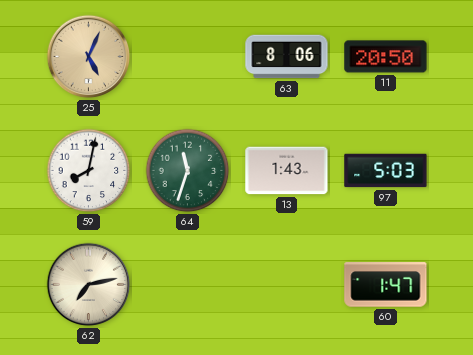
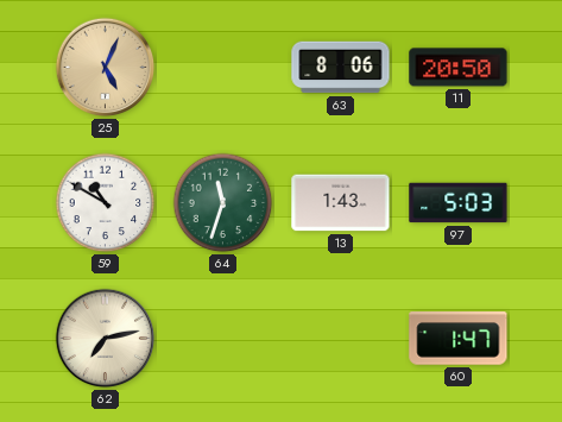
59: 8:02 -> 10:50 (106, 203)
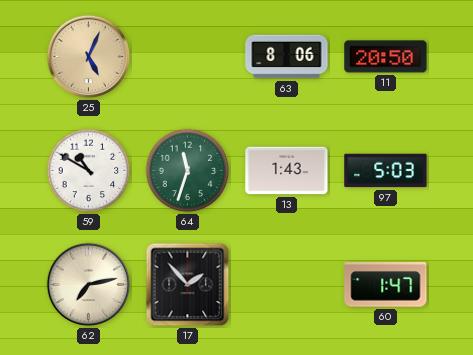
17: none -> 1:53 (188, 285)
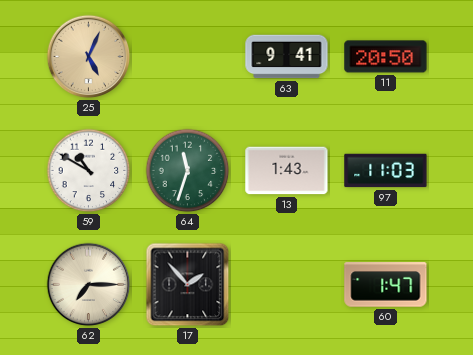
63: 8:06 -> 9:41 (287, 57)
97: 5:03 -> 11:03 (386, 171)
62: 7:13 -> 7:15 (89, 285)
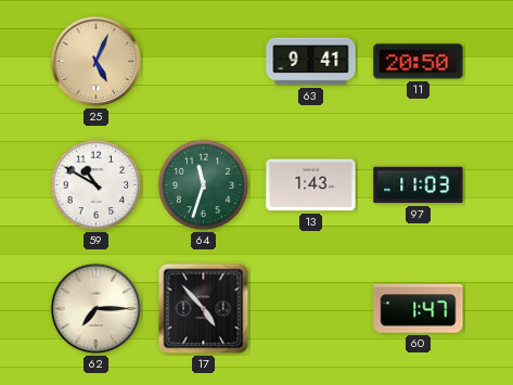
17: 1:53 -> 4:53 (204, 309)
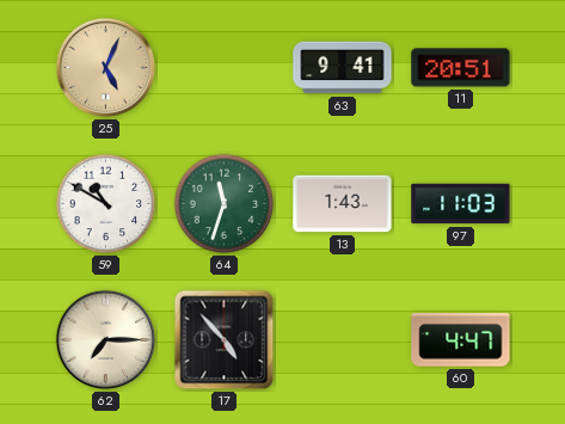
11: 20:50 -> 20:51 (461, 68)
60: 1:47 -> 4:47 (461, 340)
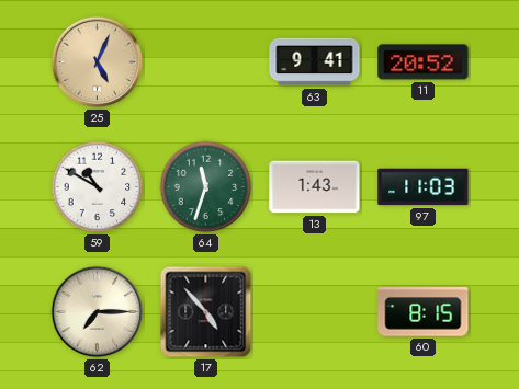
11: 20:51 -> 20:52 (424, 62)
60: 4:47 -> 8:15 (424, 312)
